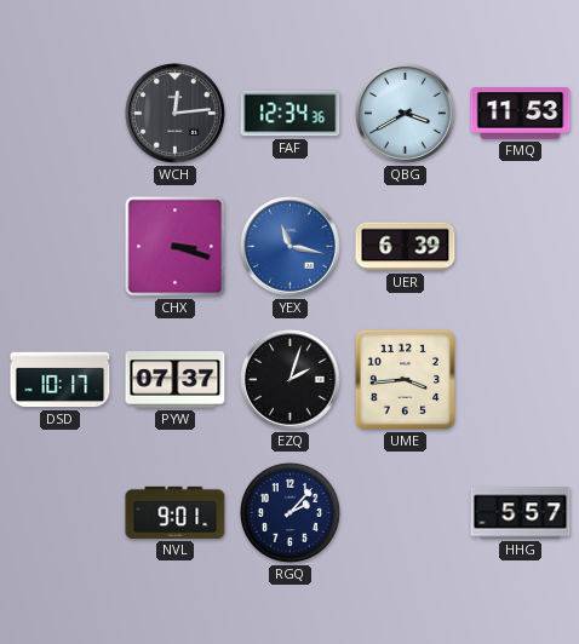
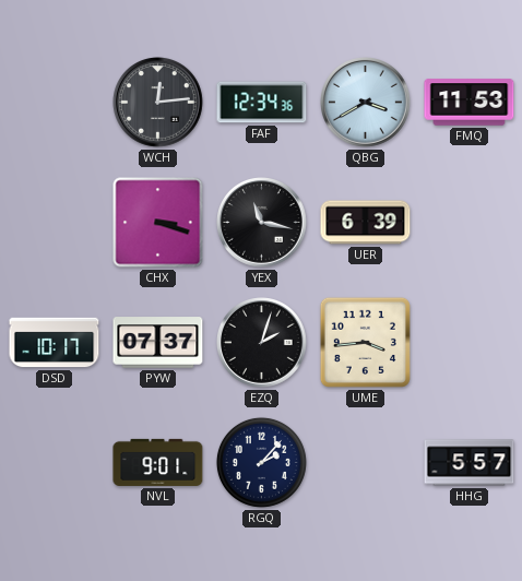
YEX dial: blue -> black (262, 223)
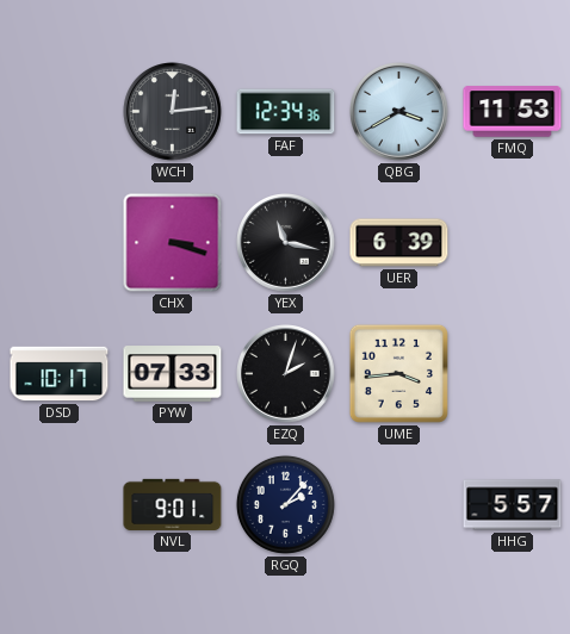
PYW: 07:37 -> 07:33 (173, 374)
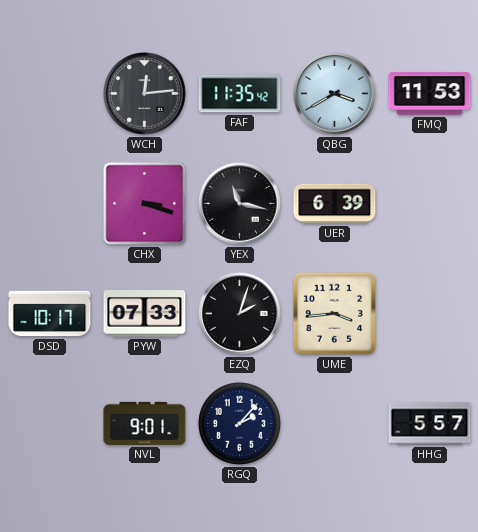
FAF: 12:34 -> 11:35 (240, 94)
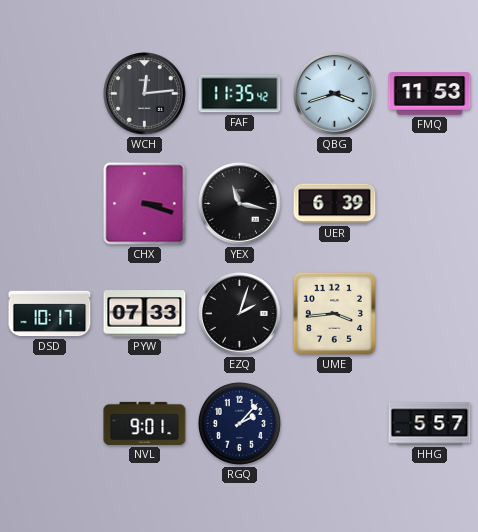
QBG: 3:40 -> 3:42 (335, 94)
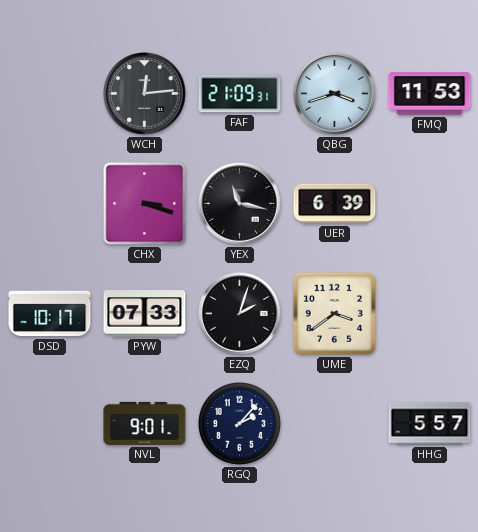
FAF: 11:35 -> 21:09 (240, 94)
UME: 3:44 -> 3:39 (334, 313)
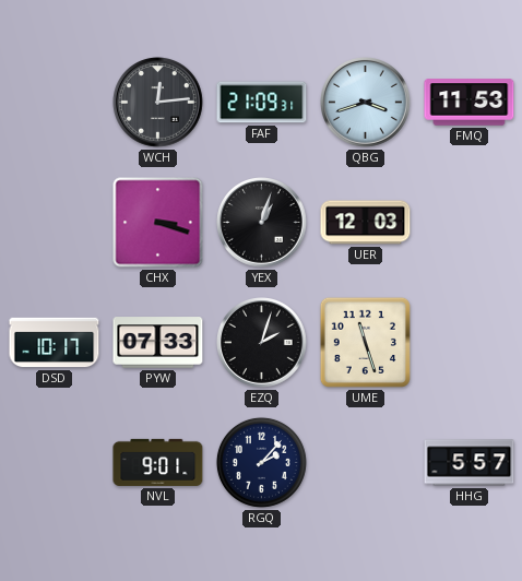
YEX: 11:17 -> 1:03 (262, 223)
UER: 6:39 -> 12:03 (366, 223)
UME: 3:39 -> 11:27 (365, 342)
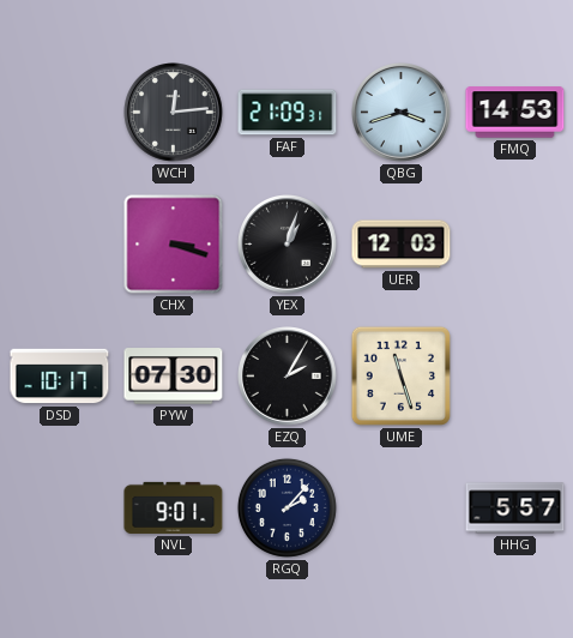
FMQ: 11:53 -> 14:53 (515, 113)
PYW: 07:33 -> 07:30 (174, 377)
EZQ: 2:03 -> 2:05 (288, 377)
